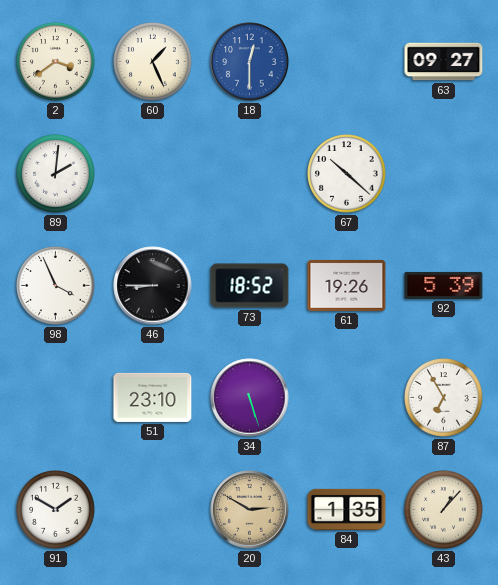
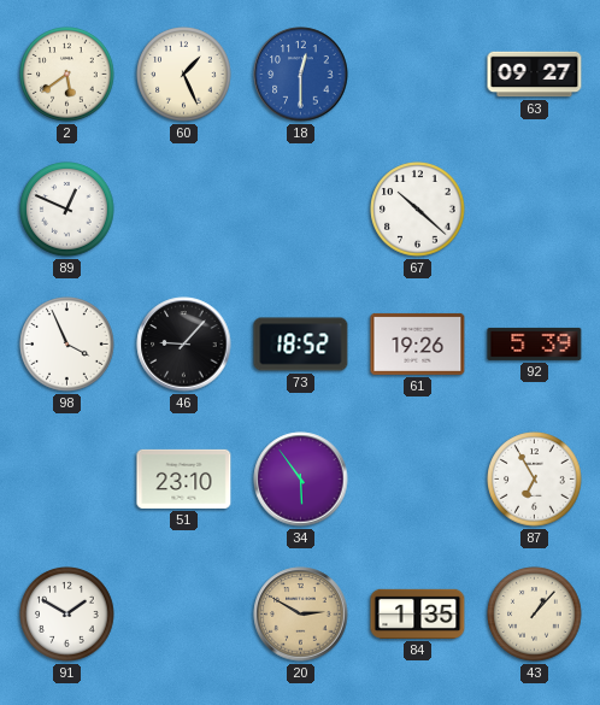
2: 3:39 -> 5:39 (67, 75)
89: 2:01 -> 12:49 (67, 210)
46: 8:45 -> 9:07 (184, 345)
34: 5:27 -> 5:54 (301, 480)
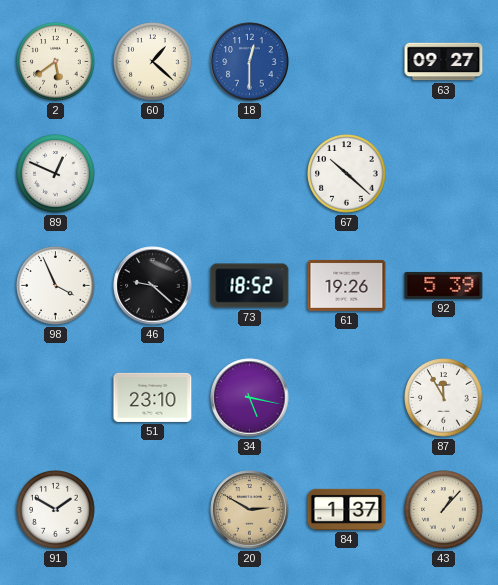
60: 1:26 -> 1:22 (153, 62)
46: 9:07 -> 9:22 (153, 286)
34: 5:54 -> 5:17 (250, 398)
87: 6:55 -> 11:55 (444, 398)
84: 1:35 -> 1:37 (347, 509)
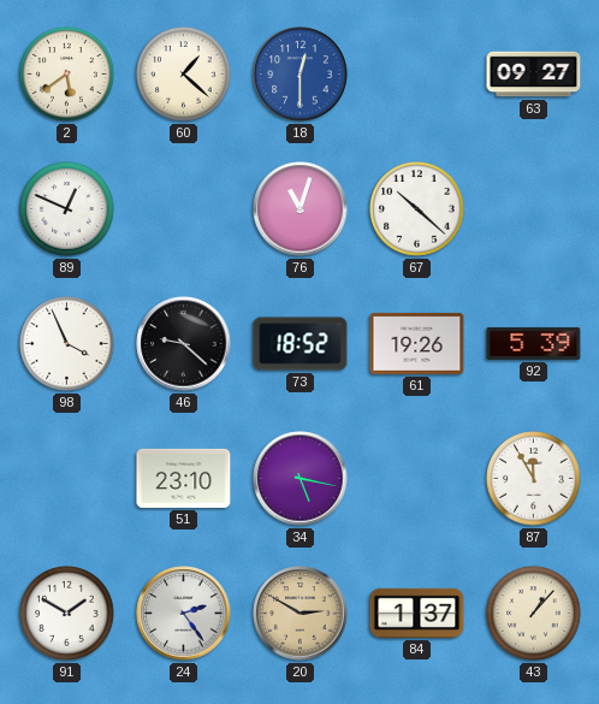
76: none -> 11:03 (301, 209)
24: none -> 2:24 (184, 614)
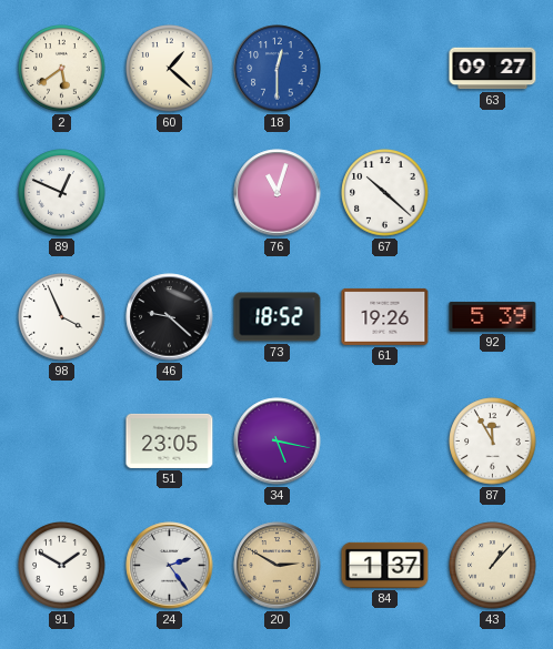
51: 23:10 -> 23:05 (170, 440)
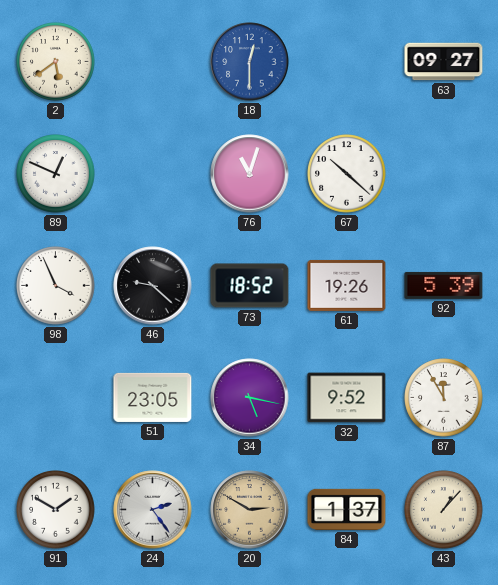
60: 1:22 -> none (170, 69)
32: none -> 9:52 (347, 398)
